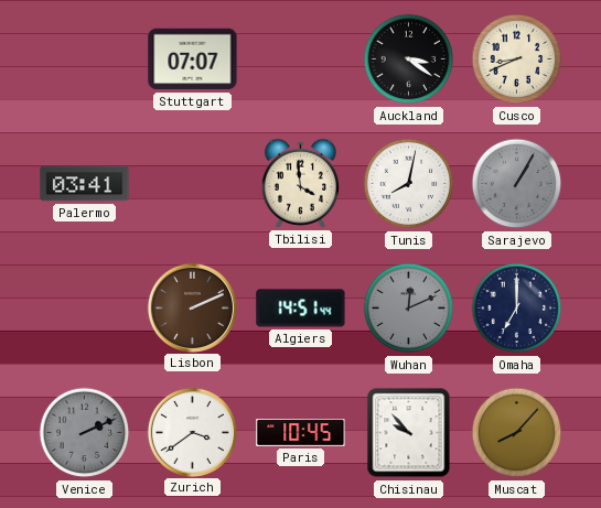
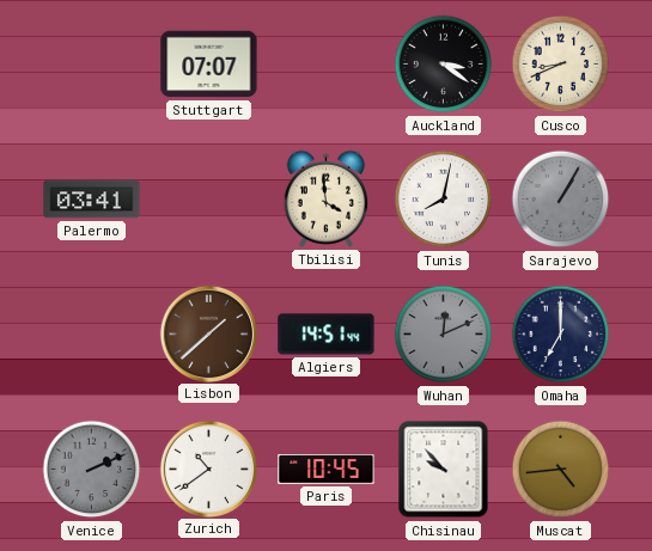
Lisbon: 2:11 -> 1:38 (208, 333)
Zurich: 3:39 -> 10:39 (208, 469)
Muscat: 8:07 -> 4:44 (561, 470)
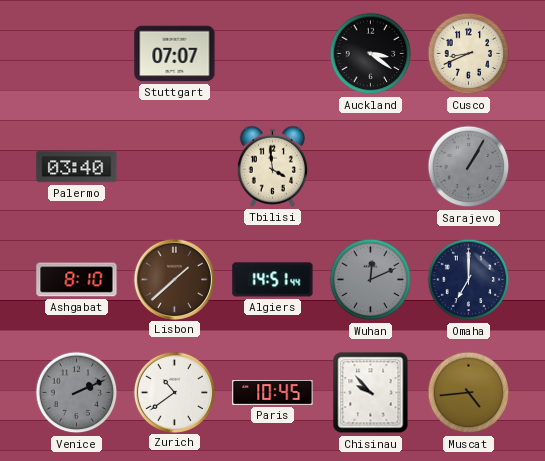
Palermo: 03:41 -> 03:40 (77, 167)
Tunis: 8:02 -> none (444, 200)
Ashgabat: none -> 8:10 (77, 280)
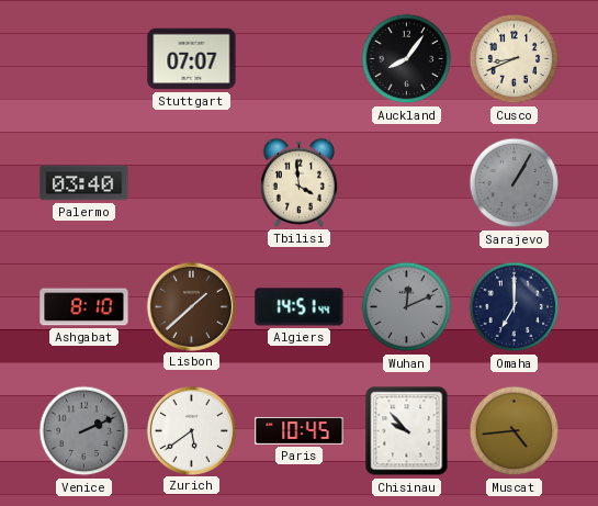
Auckland: 3:21 -> 8:06 (407, 59)
Zurich: 10:39 -> 5:39 (191, 430)
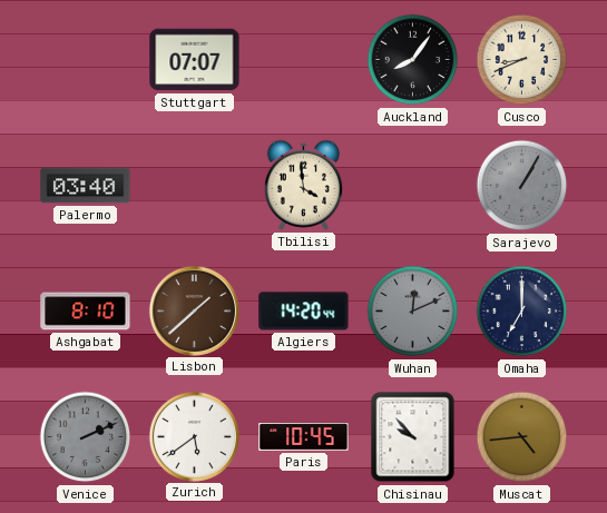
Algiers: 14:51 -> 14:20 (304, 312)
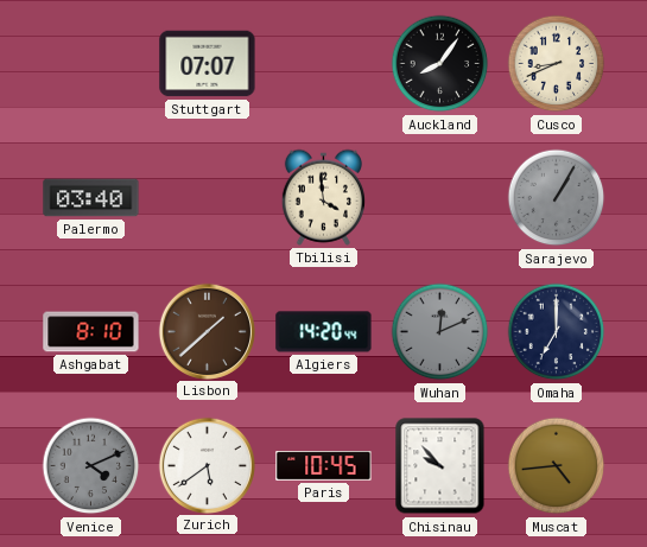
Venice: 2:11 -> 4:11 (91, 466)
